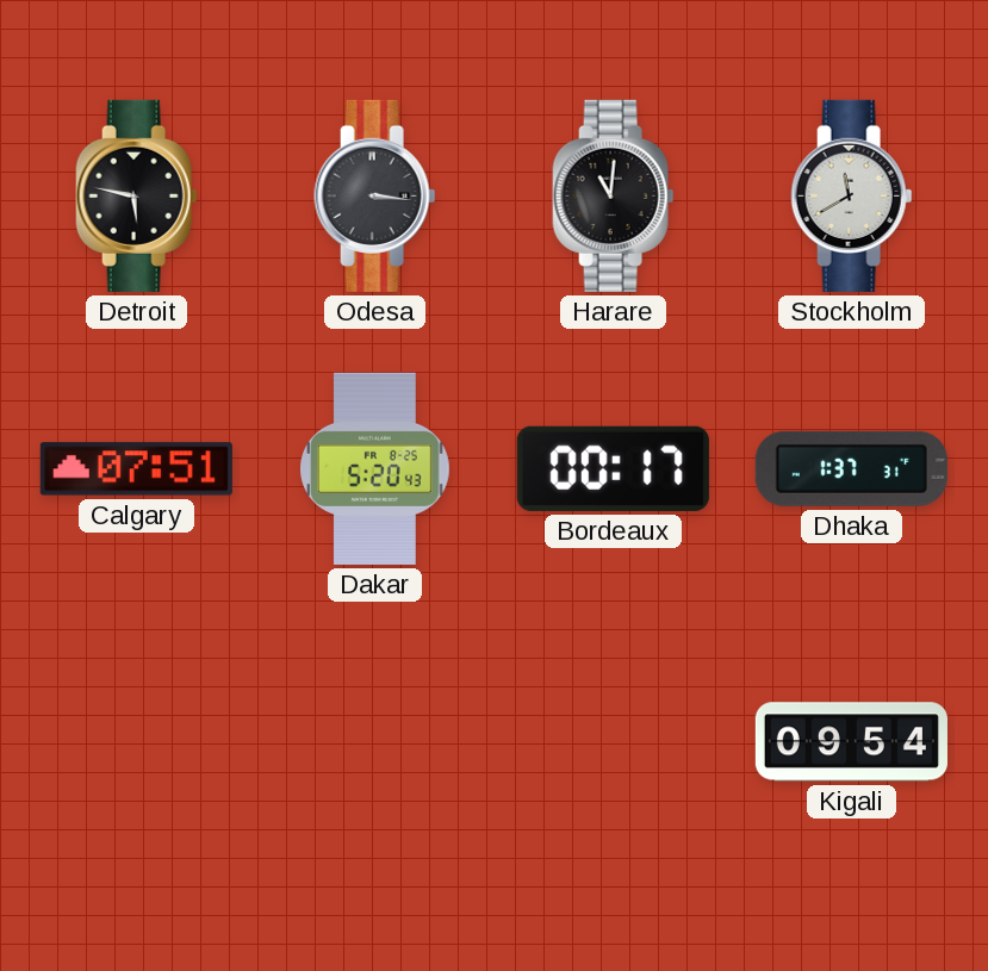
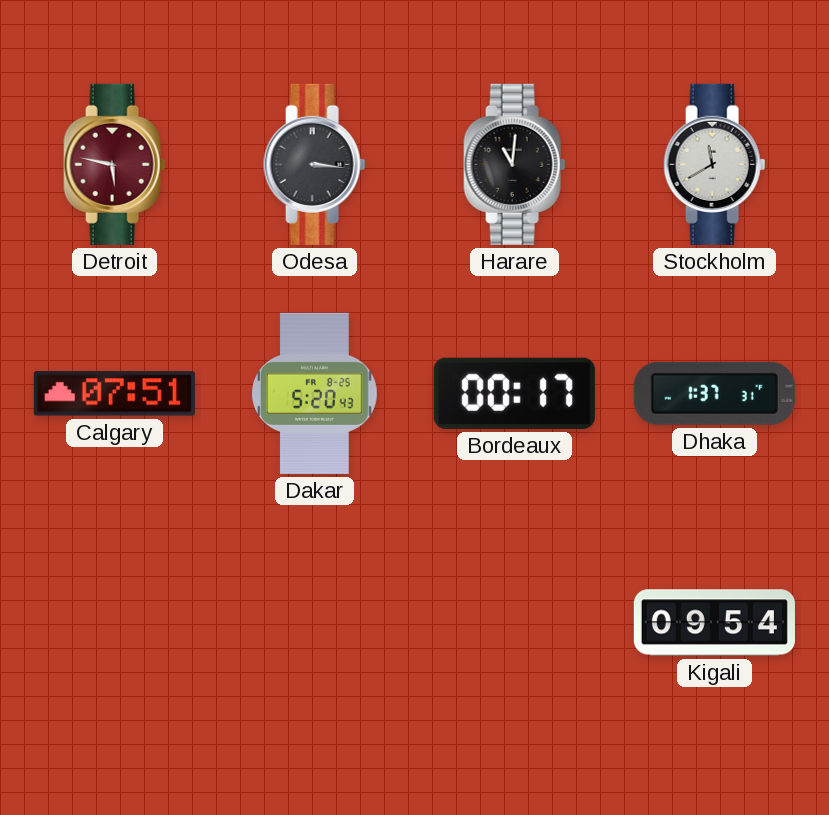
Detroit dial: black -> burgundy (115, 164)
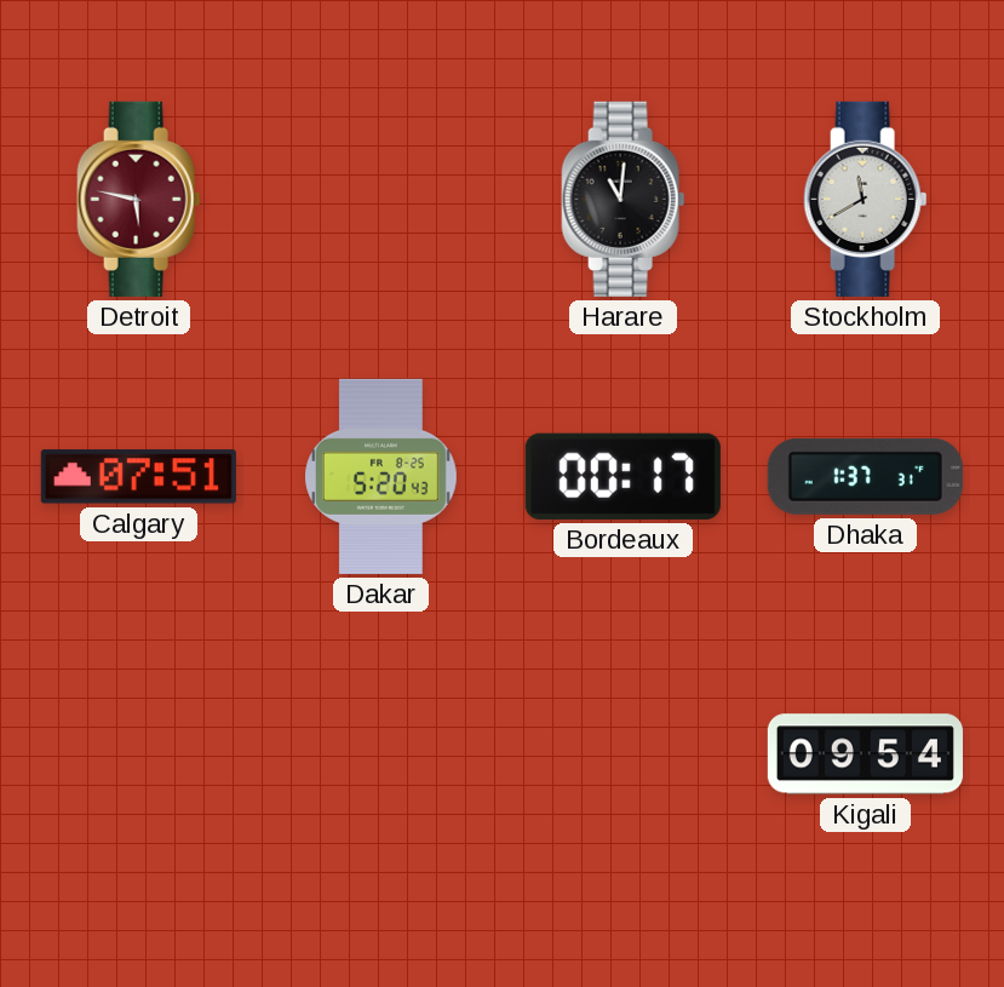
Odesa: 3:16 -> none (315, 164)
